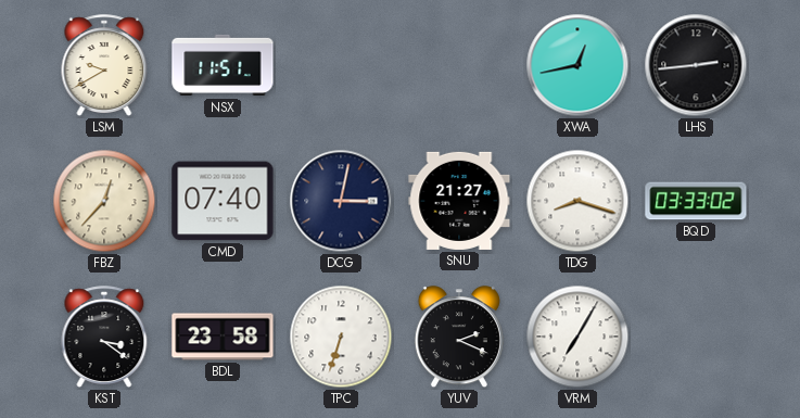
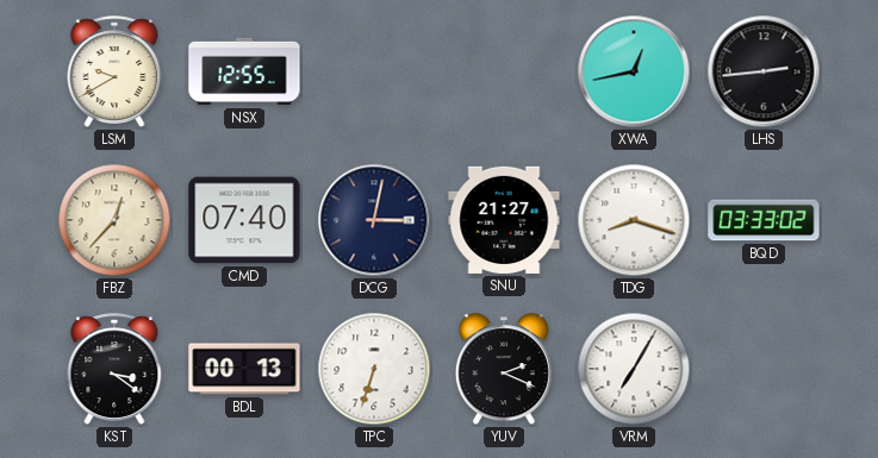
NSX: 11:51 -> 12:55 (244, 71)
BDL: 23:58 -> 00:13 (244, 369)
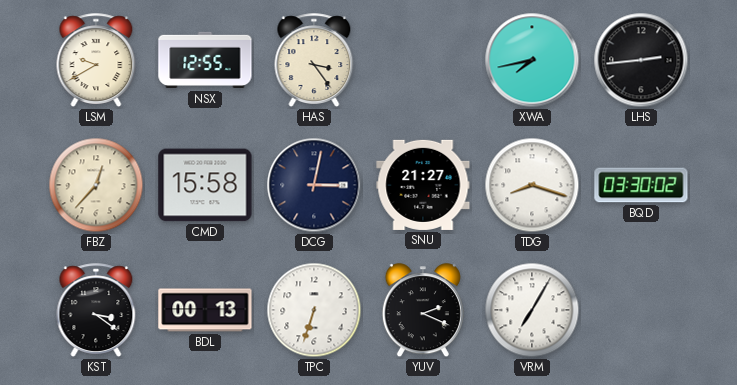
HAS: none -> 3:24 (314, 60)
XWA: 12:43 -> 7:43 (532, 60)
CMD: 07:40 -> 15:58 (205, 185)
BQD: 03:33 -> 03:30 (641, 185)
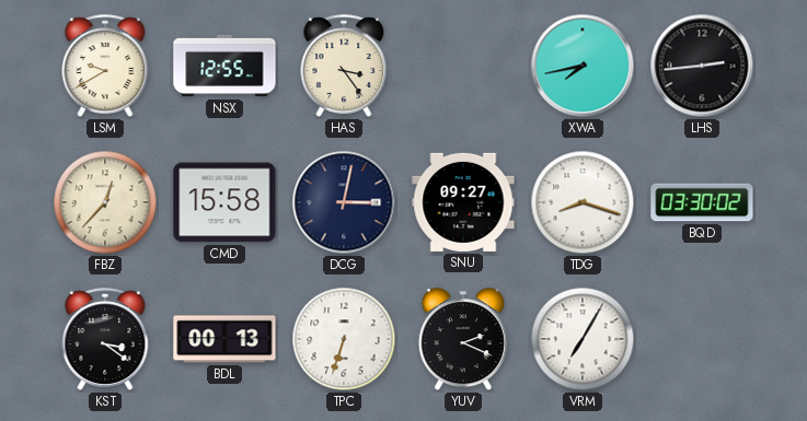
SNU: 21:27 -> 09:27 (463, 202)
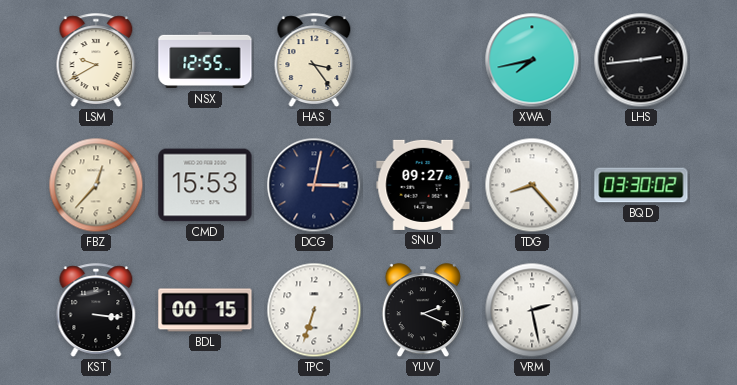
CMD: 15:58 -> 15:53 (205, 185)
TDG: 8:18 -> 8:23 (532, 185)
KST: 3:21 -> 3:16 (96, 310)
BDL: 00:13 -> 00:15 (205, 310)
VRM: 7:05 -> 2:28 (532, 310)
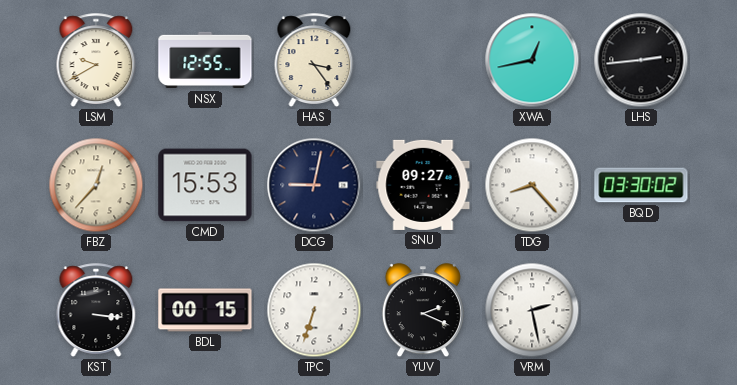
XWA: 7:43 -> 12:43 (532, 60)
DCG: 3:02 -> 9:02 (314, 185)
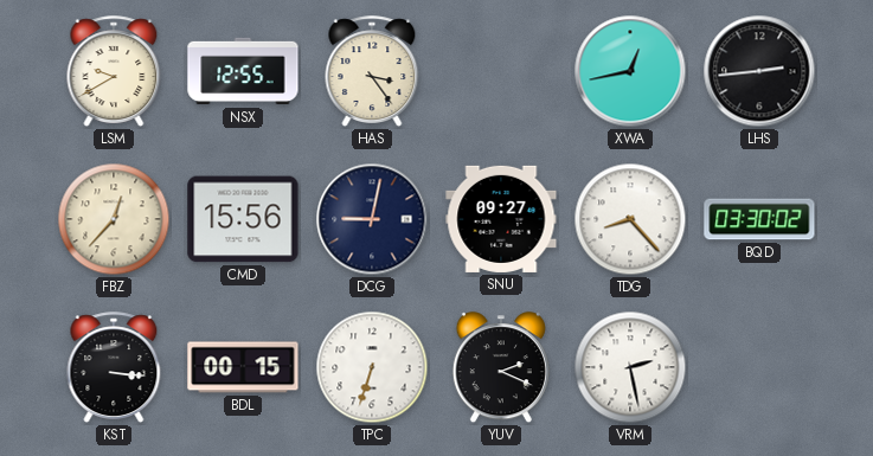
CMD: 15:53 -> 15:56 (243, 219)
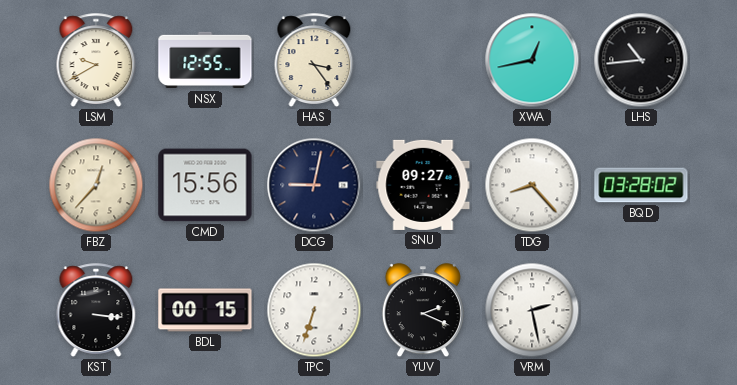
LHS: 2:44 -> 10:44 (641, 60)
BQD: 03:30 -> 03:28 (641, 185)
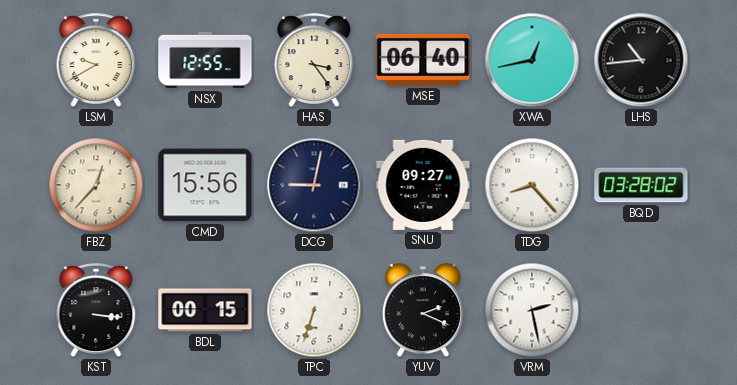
MSE: none -> 06:40 (423, 60)
